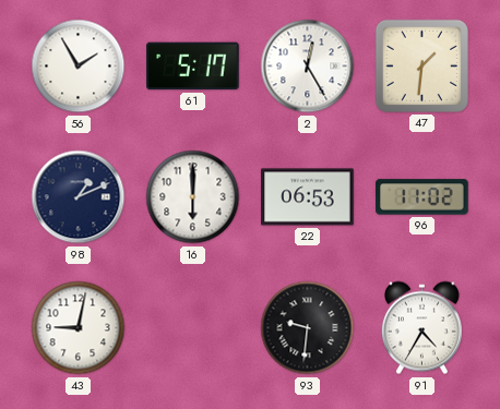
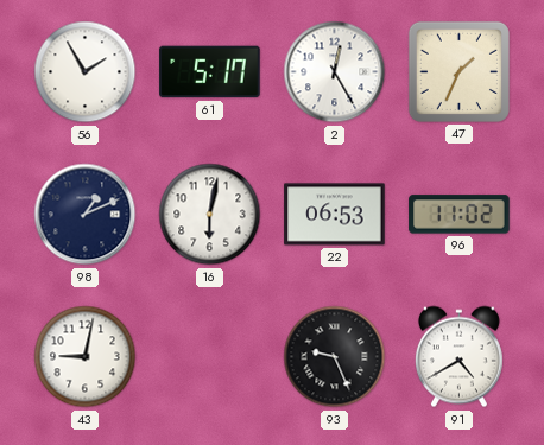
47: 1:31 -> 1:34 (458, 71)
16: 6:00 -> 6:02 (210, 215)
93: 9:31 -> 9:26 (335, 357)
91: 4:35 -> 4:40 (458, 357)
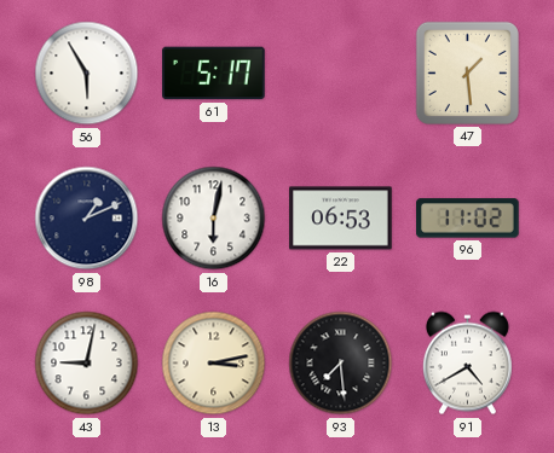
56: 1:55 -> 5:55 (87, 74)
2: 12:25 -> none (335, 72)
47: 1:34 -> 1:29 (467, 72)
13: none -> 3:13 (214, 364)
93: 9:26 -> 7:29 (341, 364)
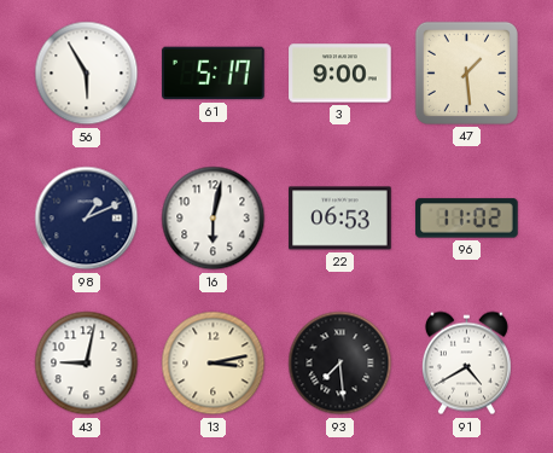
3: none -> 9:00 (340, 74)
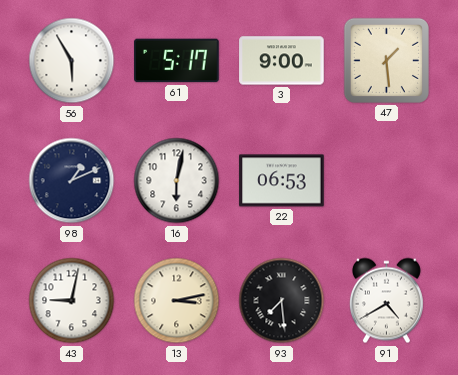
96: 11:02 -> none (467, 219)
